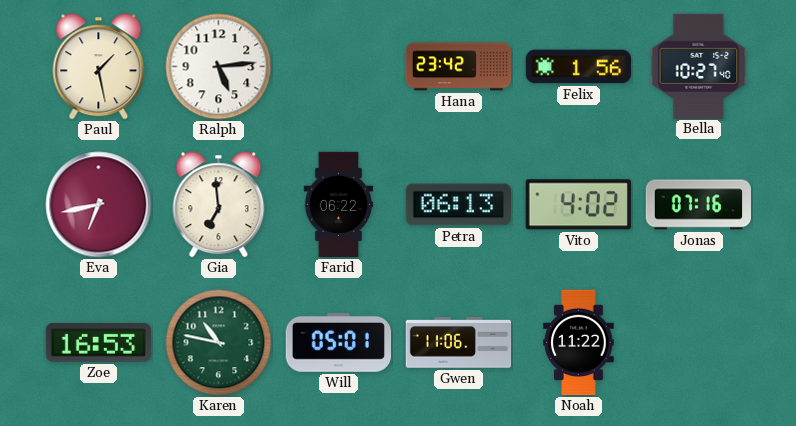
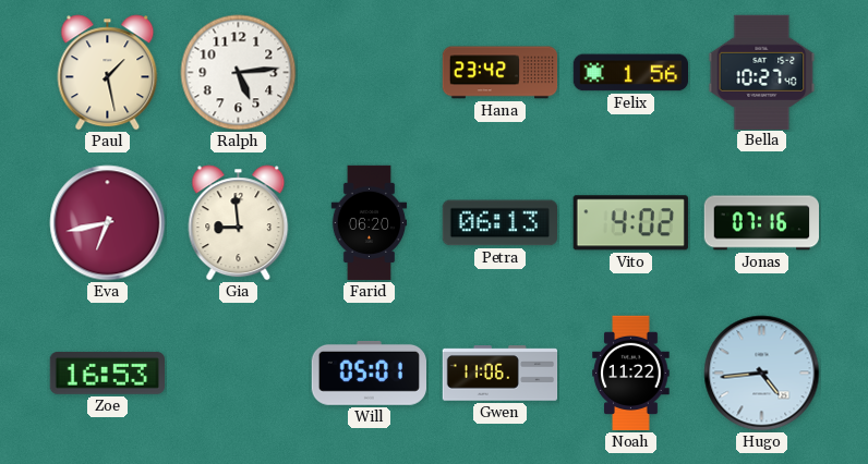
Gia: 6:59 -> 8:59 (239, 223)
Farid: 06:22 -> 06:20 (370, 223)
Karen: 10:47 -> none (219, 343)
Hugo: none -> 4:44 (762, 374)
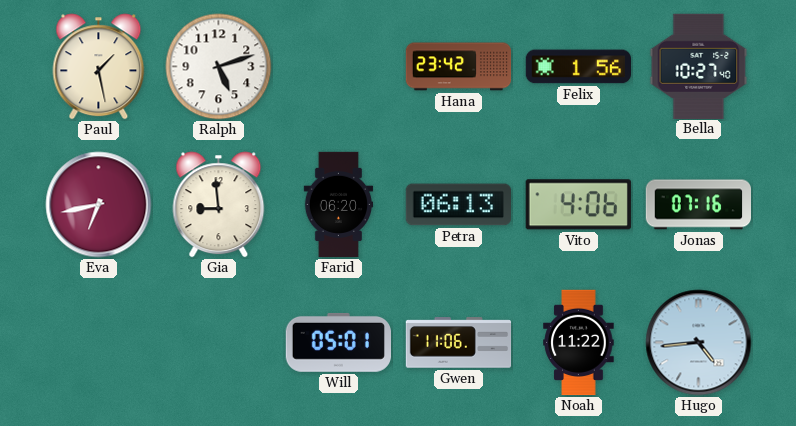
Ralph: 5:14 -> 5:12 (219, 67)
Vito: 4:02 -> 4:06 (578, 205)
Zoe: 16:53 -> none (107, 373)
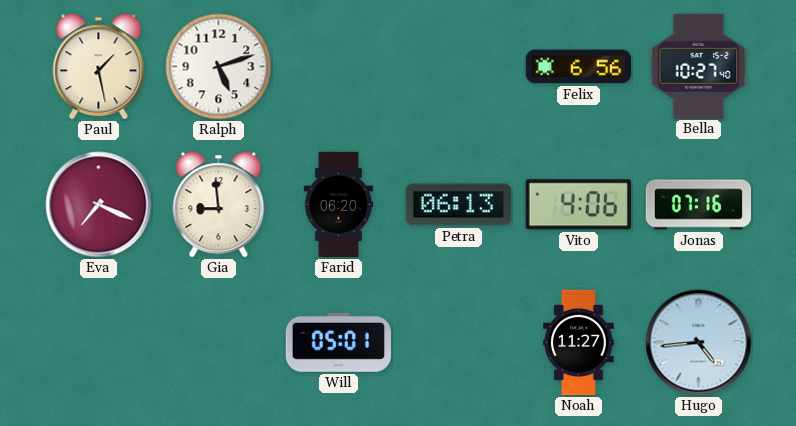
Hana: 23:42 -> none (459, 67)
Felix: 1:56 -> 6:56 (578, 67)
Eva: 6:43 -> 7:19 (99, 205)
Gwen: 11:06 -> none (459, 343)
Noah: 11:22 -> 11:27 (579, 343)
